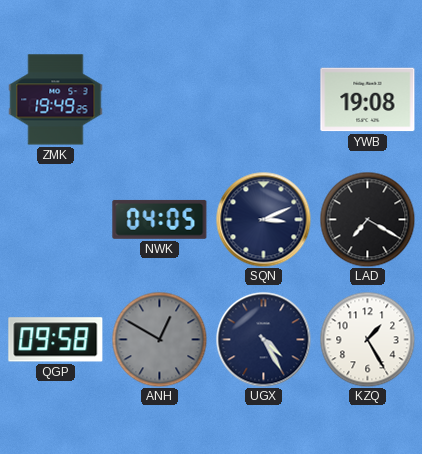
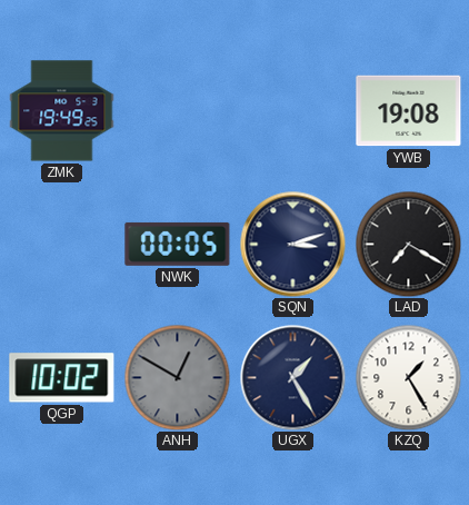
NWK: 04:05 -> 00:05 (178, 244)
SQN: 3:11 -> 3:12 (292, 244)
QGP: 09:58 -> 10:02 (62, 378)
UGX: 4:25 -> 1:25 (292, 377)
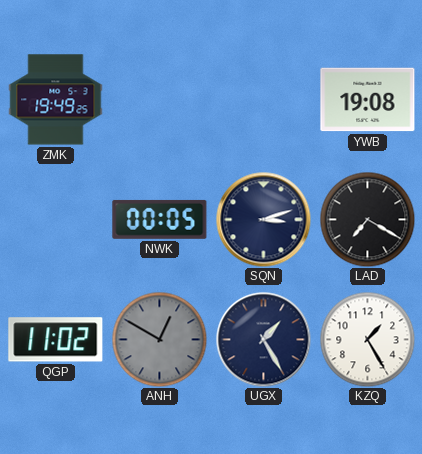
QGP: 10:02 -> 11:02 (56, 340)
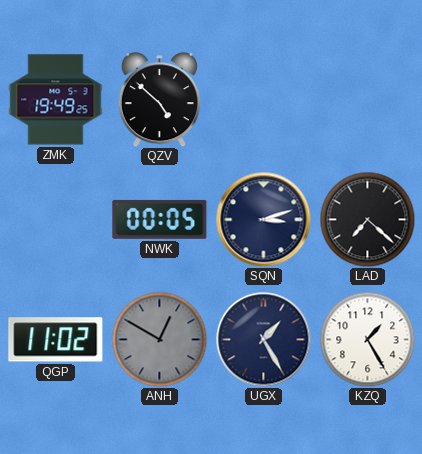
QZV: none -> 4:52 (159, 100)
YWB: 19:08 -> none (368, 100)
LAD: 7:20 -> 7:22 (367, 219)
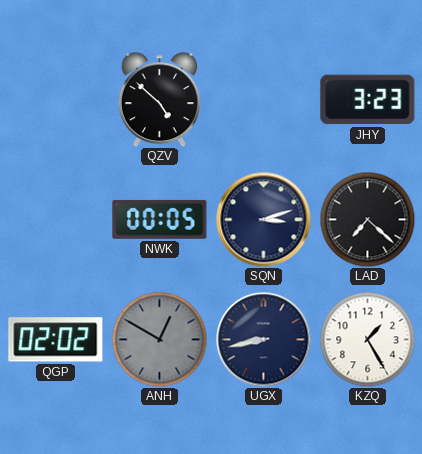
ZMK: 19:49 -> none (56, 100)
JHY: none -> 3:23 (368, 100)
QGP: 11:02 -> 02:02 (56, 340)
UGX: 1:25 -> 8:43 (263, 339)
